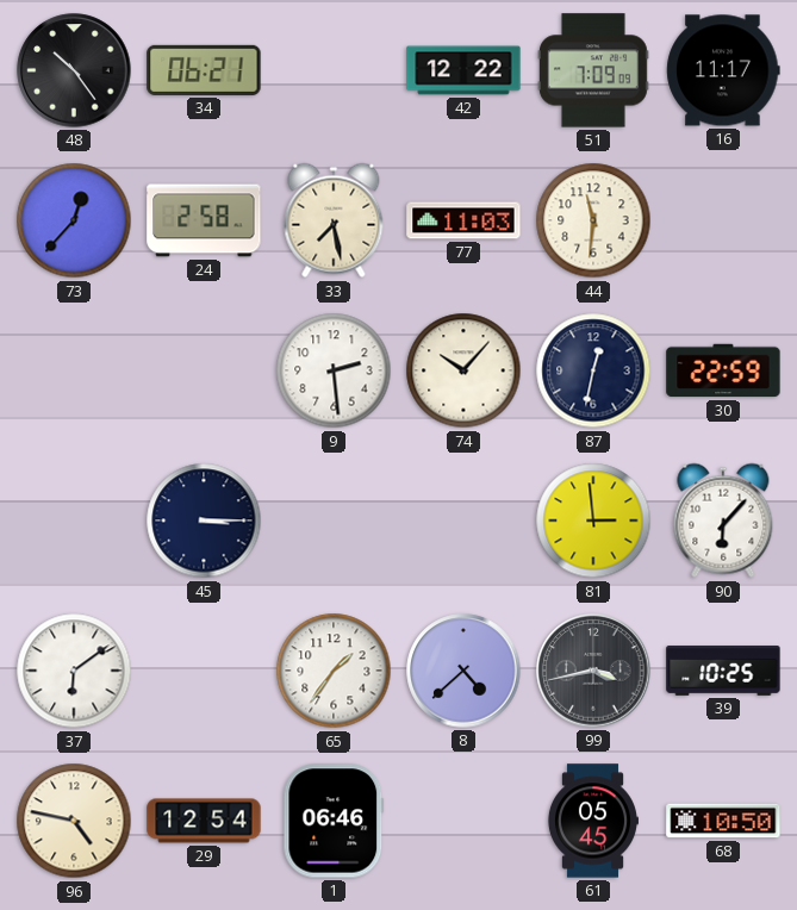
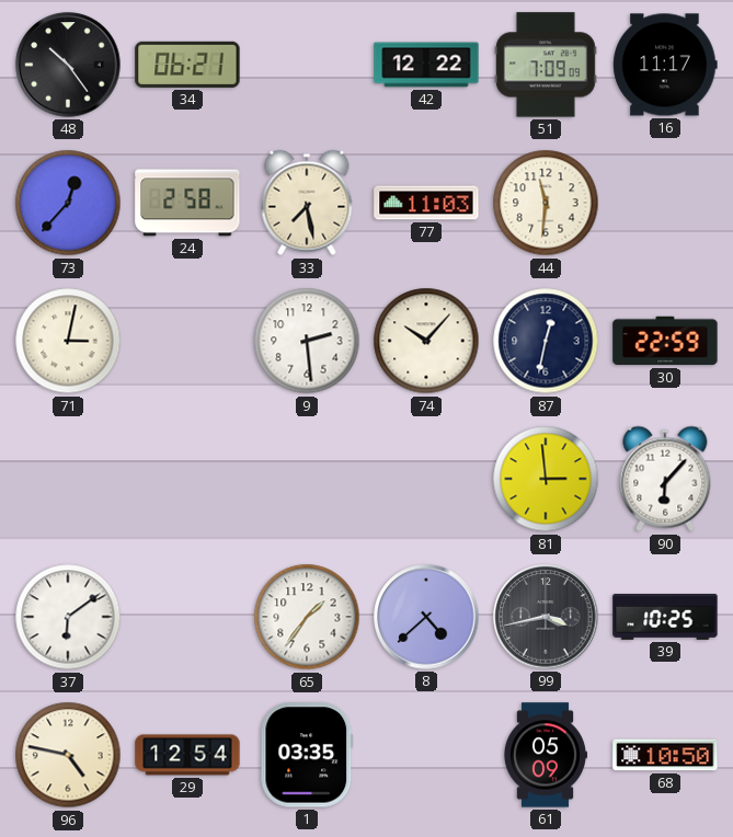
71: none -> 3:02 (68, 341)
45: 3:15 -> none (204, 521)
1: 06:46 -> 03:35 (307, 755)
61: 05:45 -> 05:09 (545, 755)
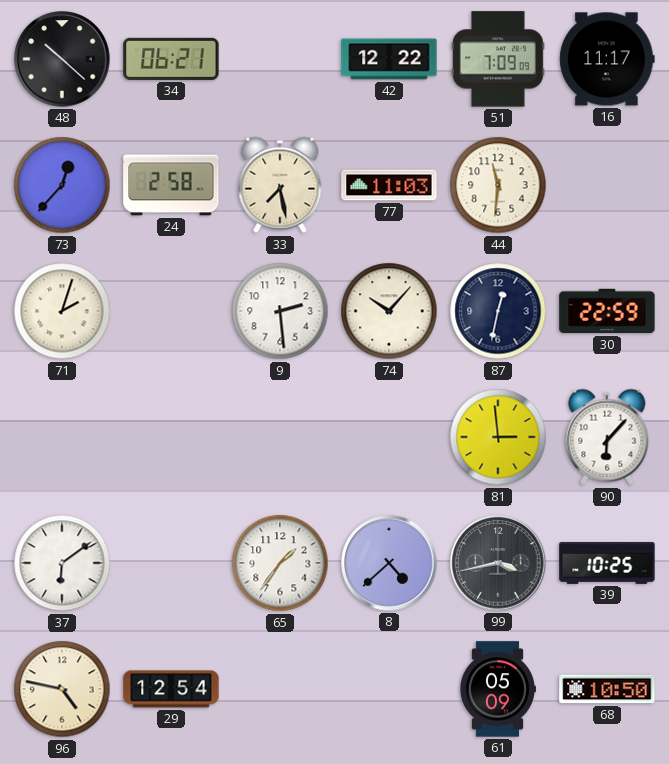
48: 10:24 -> 10:22 (62, 59)
71: 3:02 -> 2:03 (62, 311)
1: 03:35 -> none (307, 755)
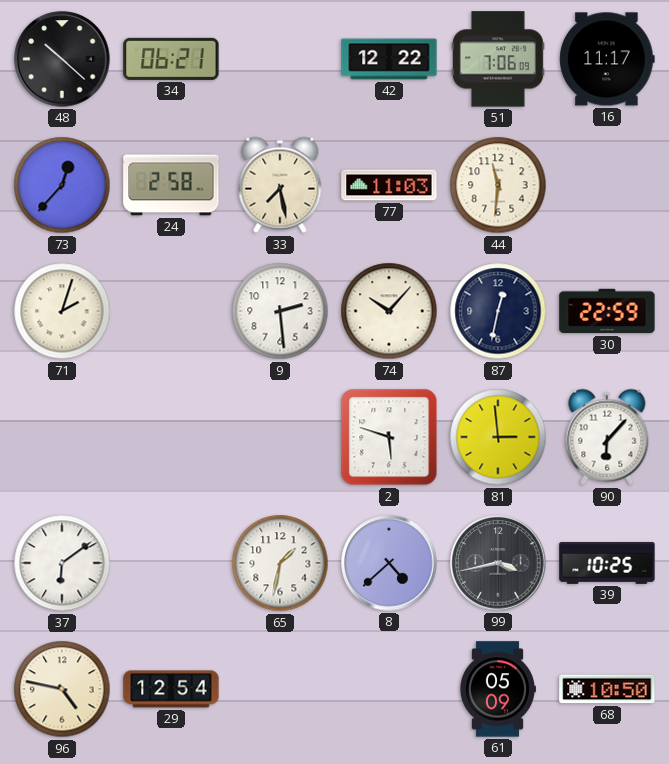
51: 7:09 -> 7:06 (498, 59)
2: none -> 5:48 (389, 437)
65: 1:36 -> 1:32 (280, 563)
